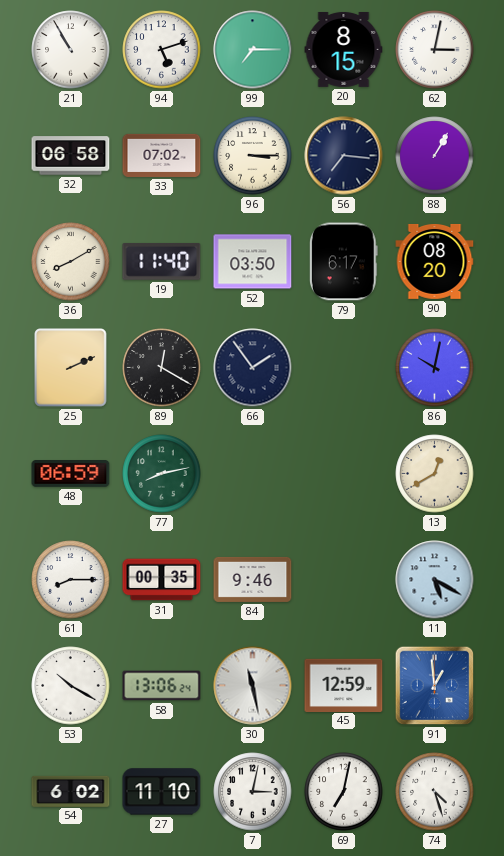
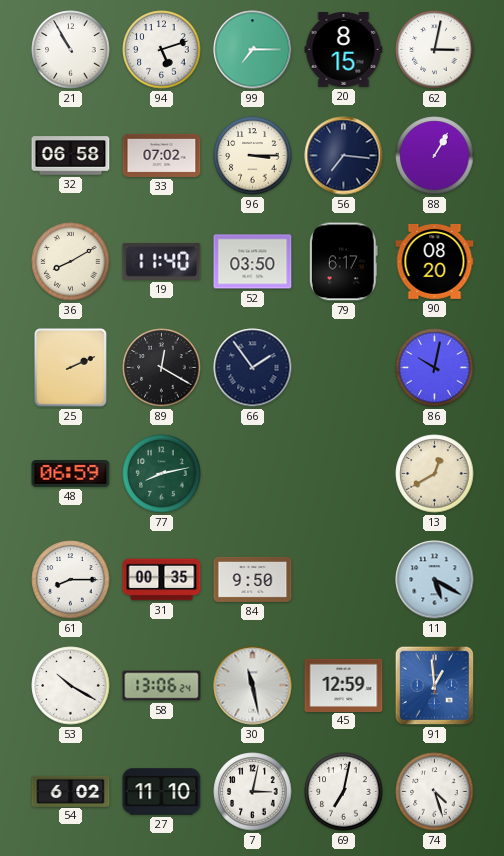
84: 9:46 -> 9:50 (253, 579)
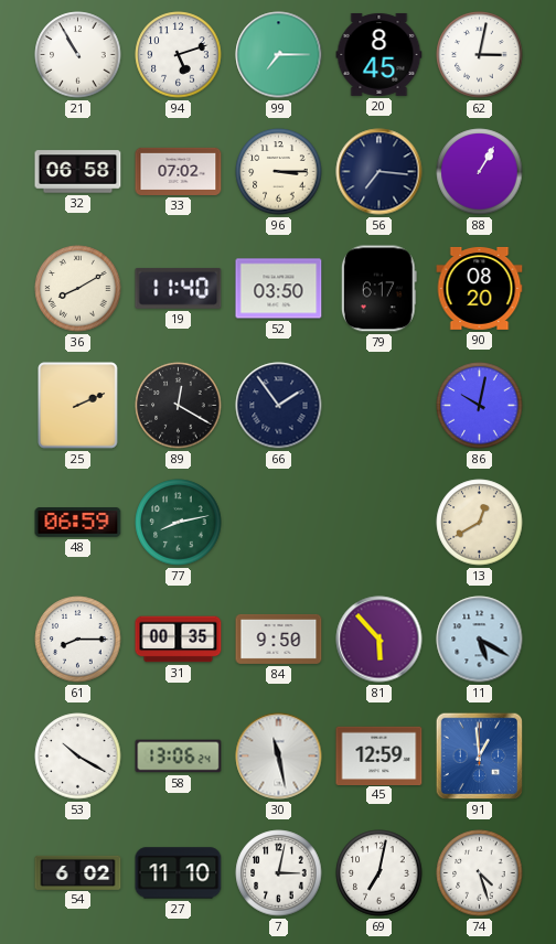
20: 8:15 -> 8:45 (379, 54)
81: none -> 5:53 (379, 640)
